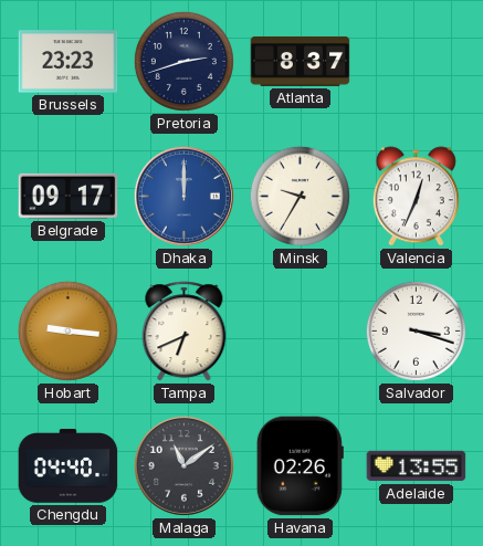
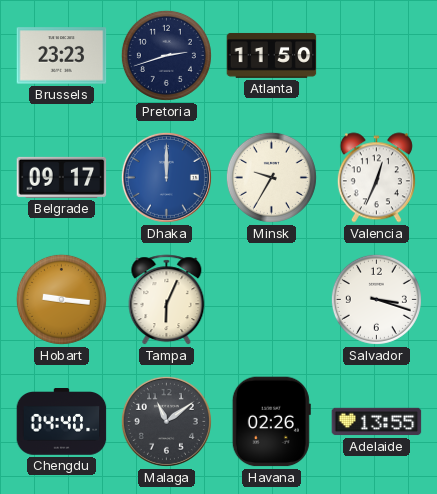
Atlanta: 8:37 -> 11:50 (272, 56)
Tampa: 6:41 -> 6:04 (167, 300)
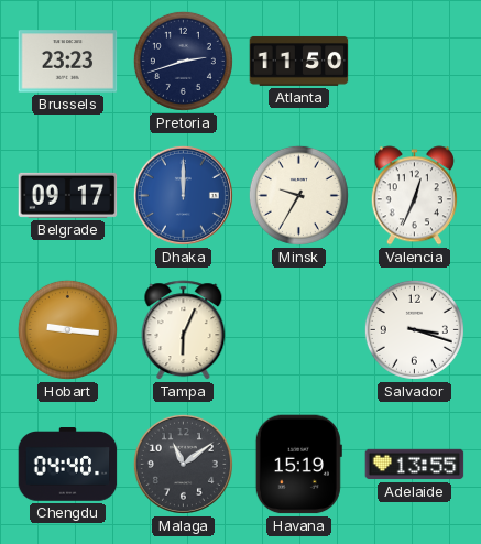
Havana: 02:26 -> 15:19 (298, 465)
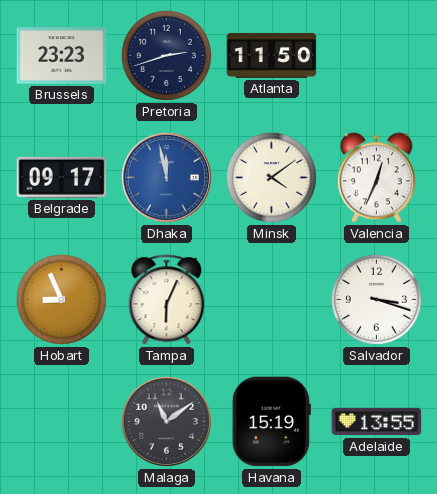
Dhaka: 12:00 -> 11:58 (166, 177)
Minsk: 9:35 -> 4:09 (271, 177)
Hobart: 9:16 -> 8:56 (61, 299)
Chengdu: 04:40 -> none (68, 465)
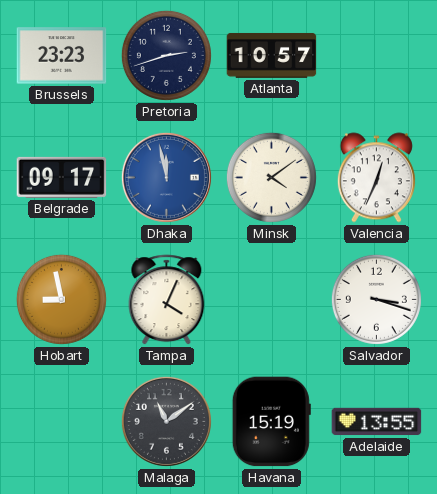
Atlanta: 11:50 -> 10:57 (272, 56)
Hobart: 8:56 -> 8:58 (61, 299)
Tampa: 6:04 -> 4:04 (167, 300)
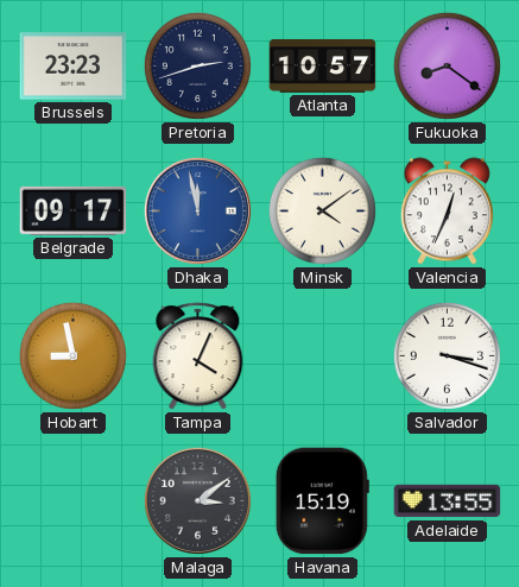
Fukuoka: none -> 8:21 (447, 65)
Malaga: 11:09 -> 3:09 (197, 500)
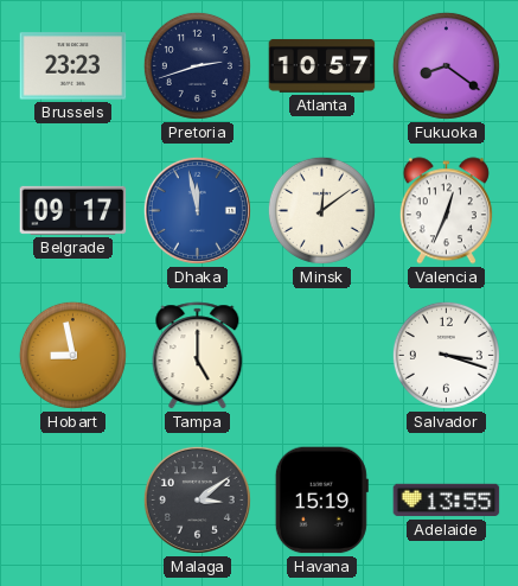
Minsk: 4:09 -> 12:09 (321, 210)
Tampa: 4:04 -> 5:00 (198, 356)
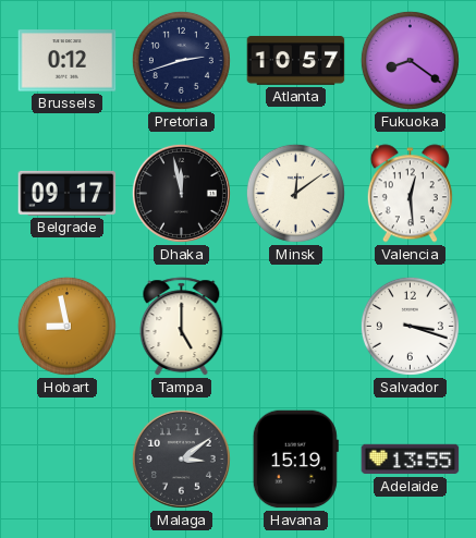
Brussels: 23:23 -> 0:12 (68, 61)
Dhaka dial: blue -> black (181, 193)
Valencia: 12:34 -> 12:29 (410, 194)
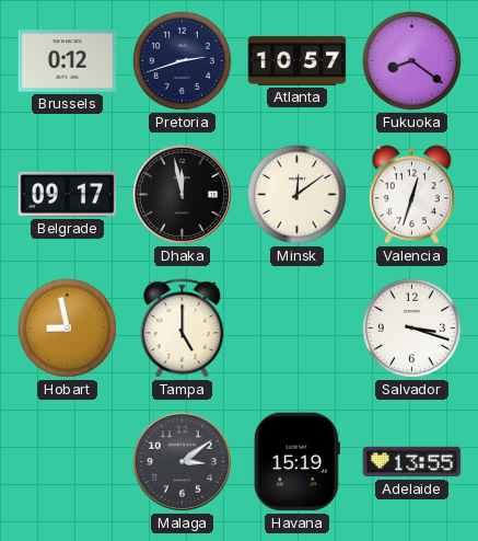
Valencia: 12:29 -> 12:33 (411, 195)
